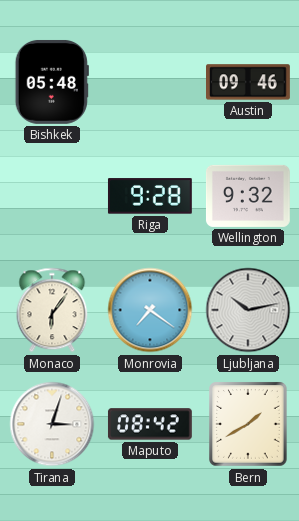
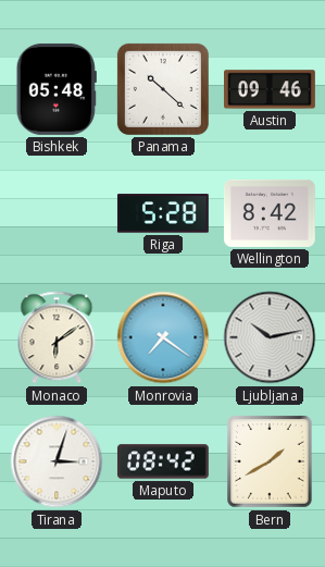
Panama: none -> 10:22 (163, 89)
Riga: 9:28 -> 5:28 (163, 213)
Wellington: 9:32 -> 8:42 (270, 213)
Monaco: 6:06 -> 6:09 (57, 337)
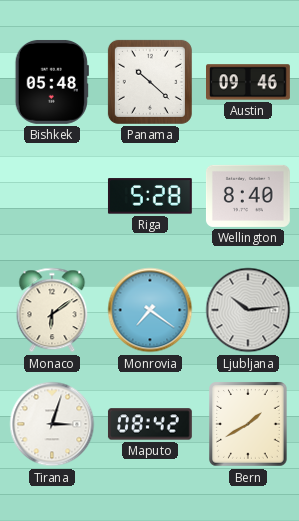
Wellington: 8:42 -> 8:40 (248, 196)
Ljubljana: 10:13 -> 10:14 (248, 310)
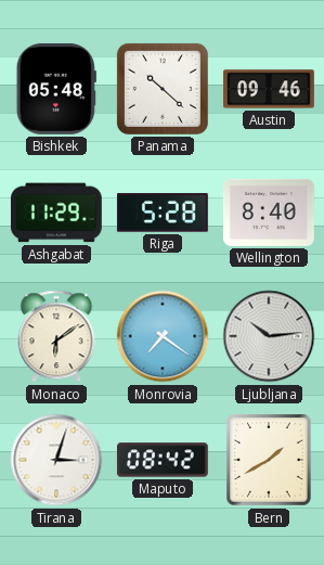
Ashgabat: none -> 11:29 (56, 213)
